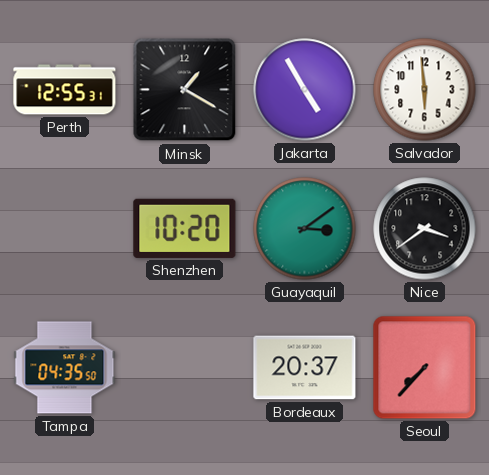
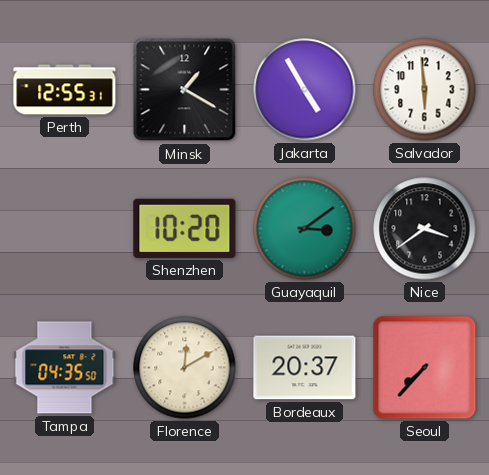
Florence: none -> 12:10 (185, 368)
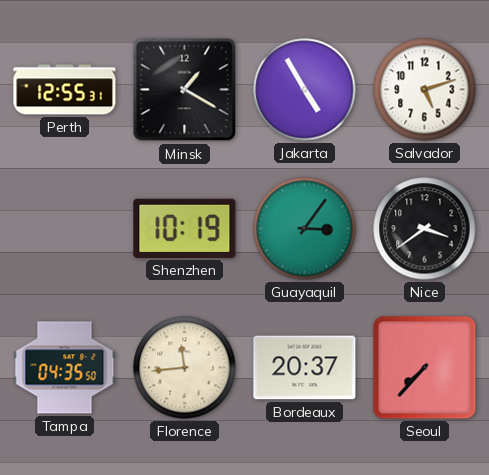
Salvador: 5:59 -> 5:12 (425, 90)
Shenzhen: 10:20 -> 10:19 (185, 228)
Guayaquil: 3:09 -> 3:06 (305, 229)
Florence: 12:10 -> 11:44 (185, 368)
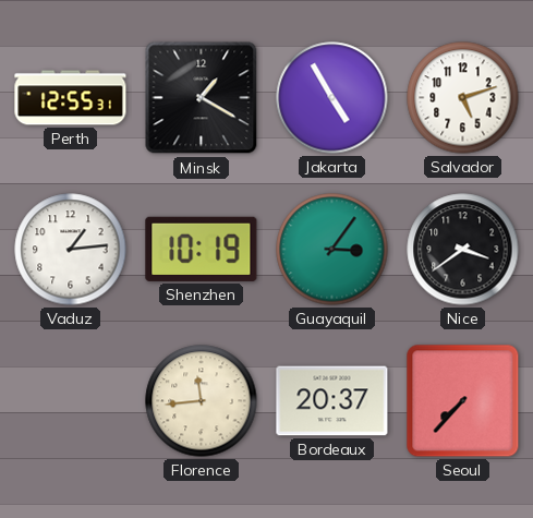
Vaduz: none -> 1:14 (71, 250)
Tampa: 04:35 -> none (65, 368)
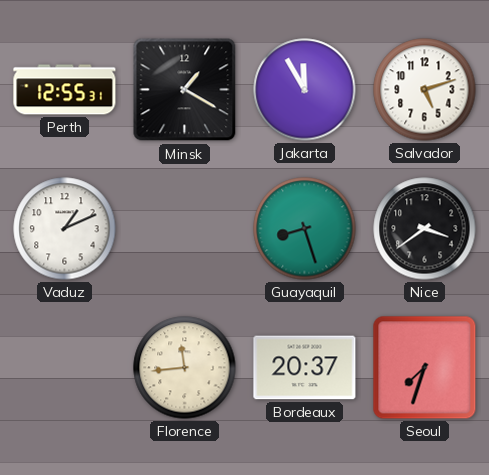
Jakarta: 4:55 -> 11:55 (305, 90)
Vaduz: 1:14 -> 1:11 (65, 229)
Shenzhen: 10:19 -> none (202, 249)
Guayaquil: 3:06 -> 8:27 (305, 229)
Seoul: 7:37 -> 7:33 (425, 368)
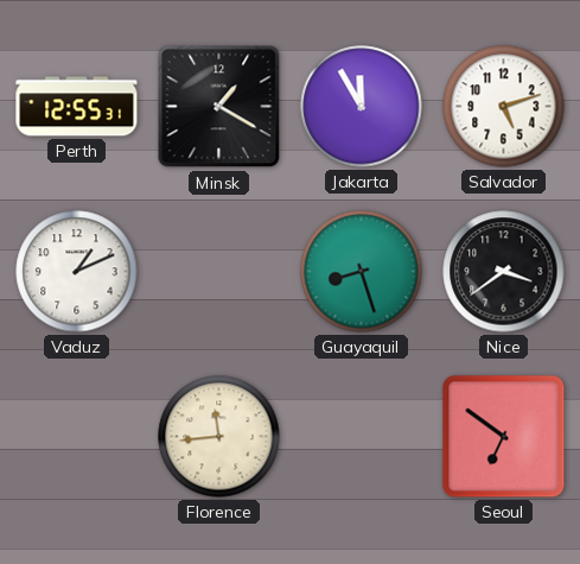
Bordeaux: 20:37 -> none (305, 368)
Seoul: 7:33 -> 6:51 (504, 437)
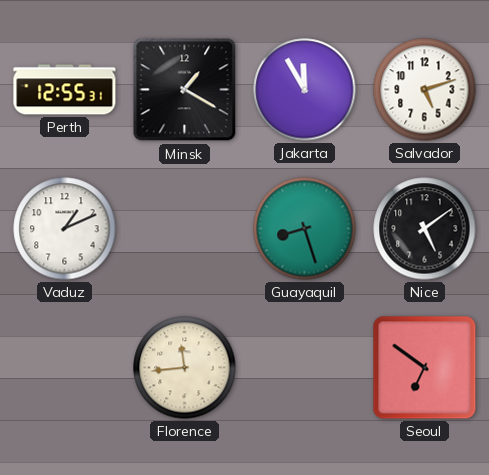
Nice: 3:39 -> 5:09 (425, 229)
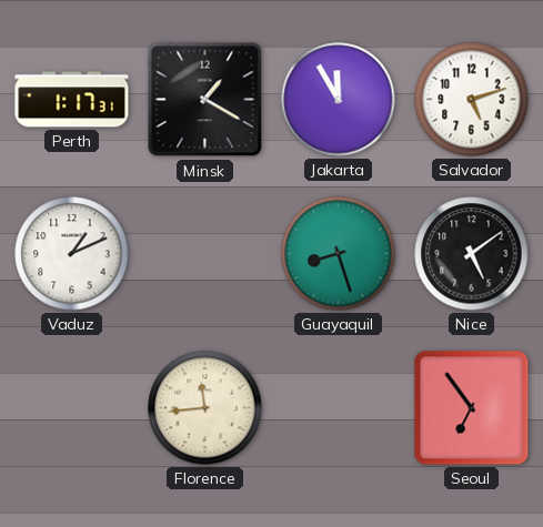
Perth: 12:55 -> 1:17 (72, 100)
Seoul: 6:51 -> 6:54 (472, 408)
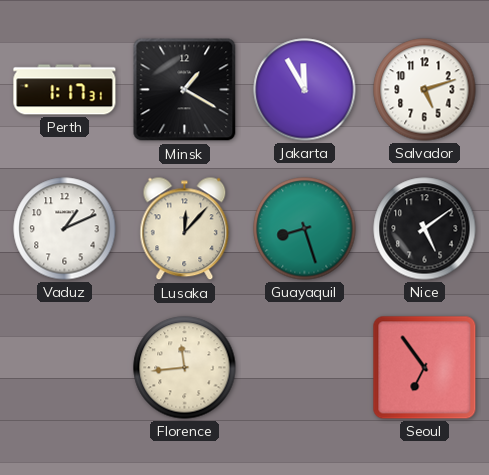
Lusaka: none -> 12:07 (185, 229)
